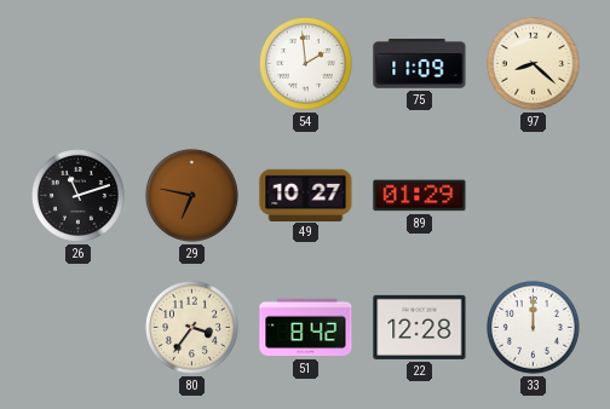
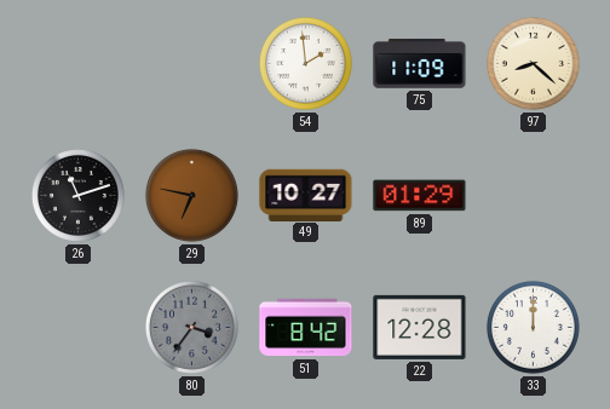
80 dial: cream -> grey (191, 327)
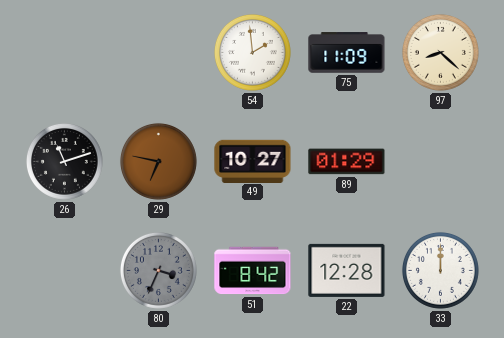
80: 3:36 -> 3:34 (158, 270)
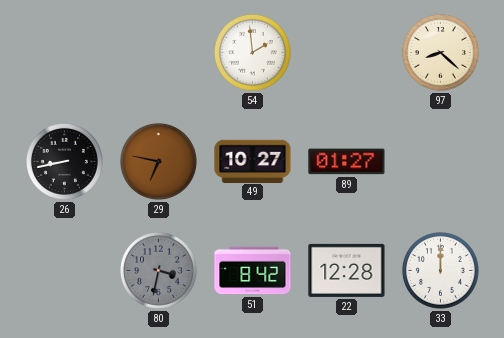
75: 11:09 -> none (347, 53)
26: 11:12 -> 8:43 (64, 161)
89: 01:29 -> 01:27 (347, 162)
80: 3:34 -> 3:32 (158, 270)
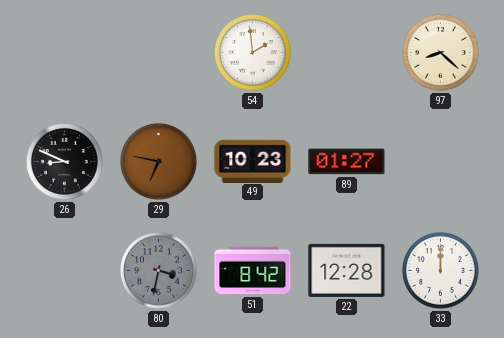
26: 8:43 -> 8:49 (64, 161)
49: 10:27 -> 10:23 (253, 161)
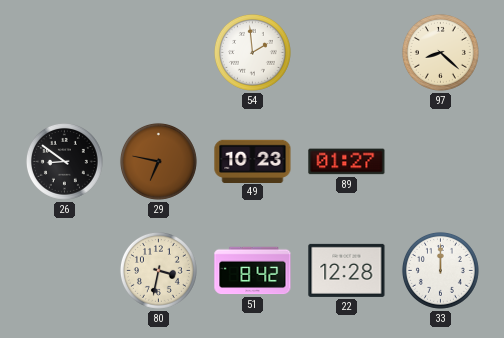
26: 8:49 -> 8:51 (64, 161)
80 dial: grey -> cream (158, 270)
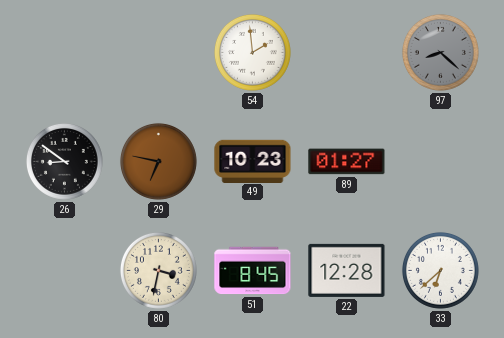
97 dial: cream -> grey (440, 52)
51: 8:42 -> 8:45 (253, 271)
33: 12:00 -> 6:38 (440, 270)
